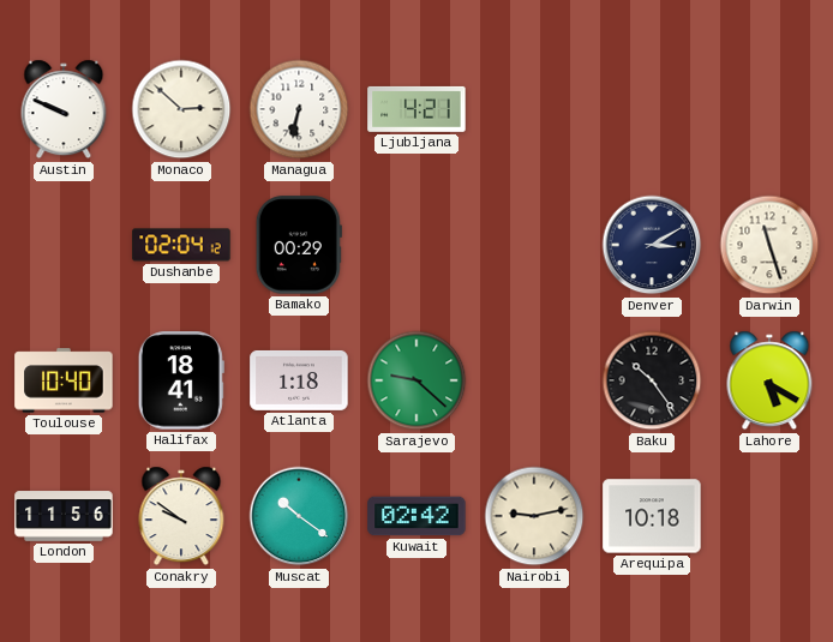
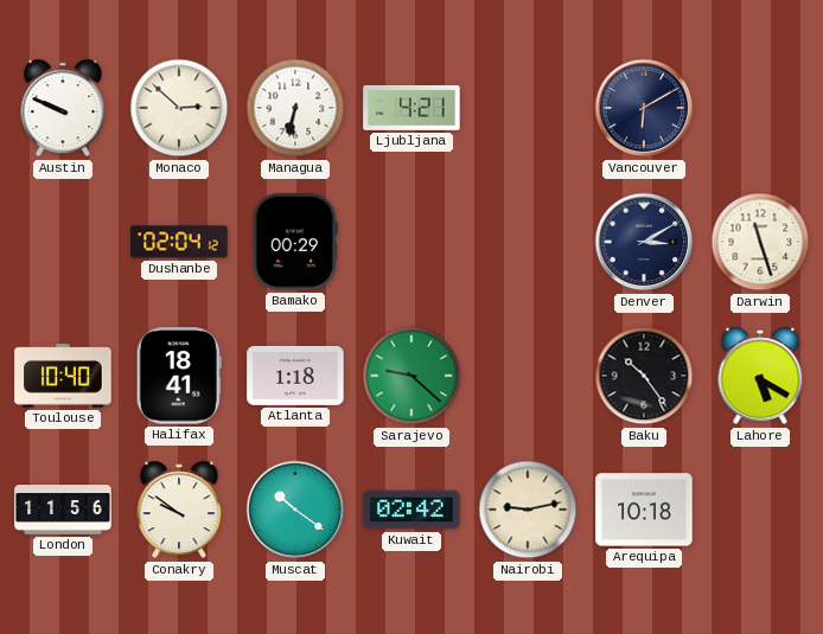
Vancouver: none -> 6:10 (644, 108)
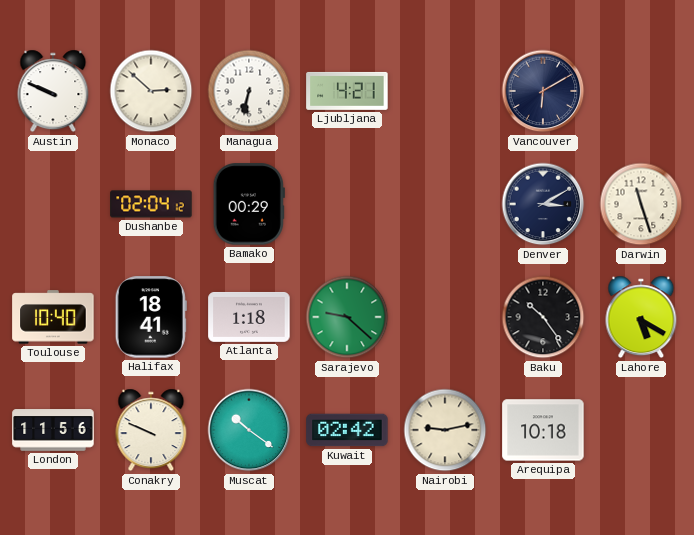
Conakry: 9:51 -> 9:49 (151, 430)
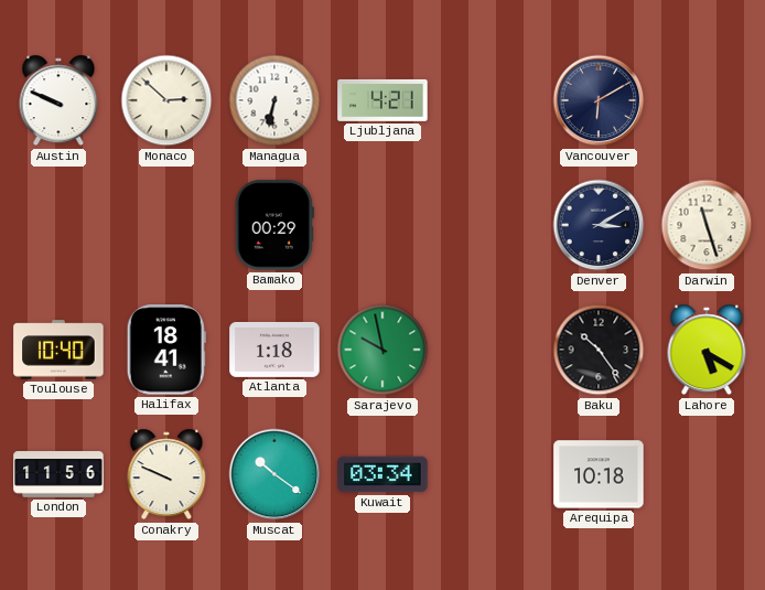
Dushanbe: 02:04 -> none (151, 204)
Sarajevo: 9:22 -> 9:58 (382, 350)
Kuwait: 02:42 -> 03:34 (382, 474)
Nairobi: 9:13 -> none (445, 430)
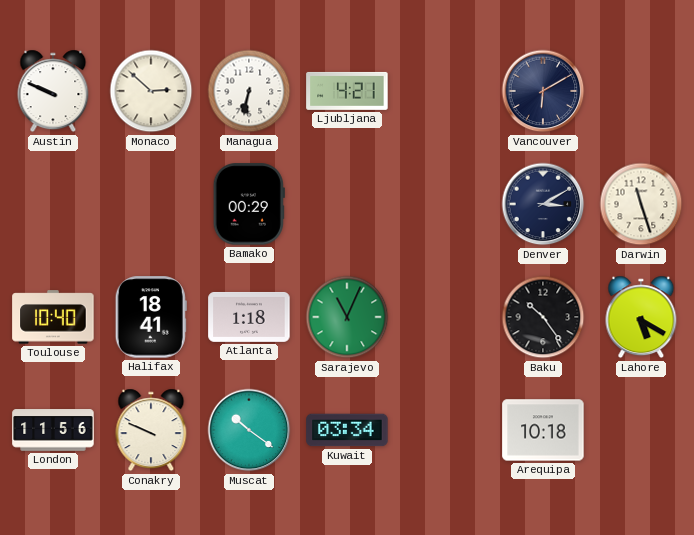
Sarajevo: 9:58 -> 11:04 (347, 317)
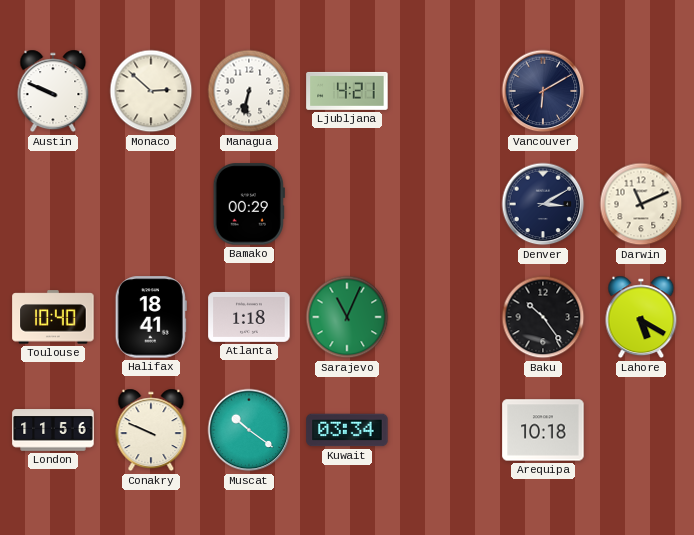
Darwin: 11:27 -> 11:11 (641, 204)
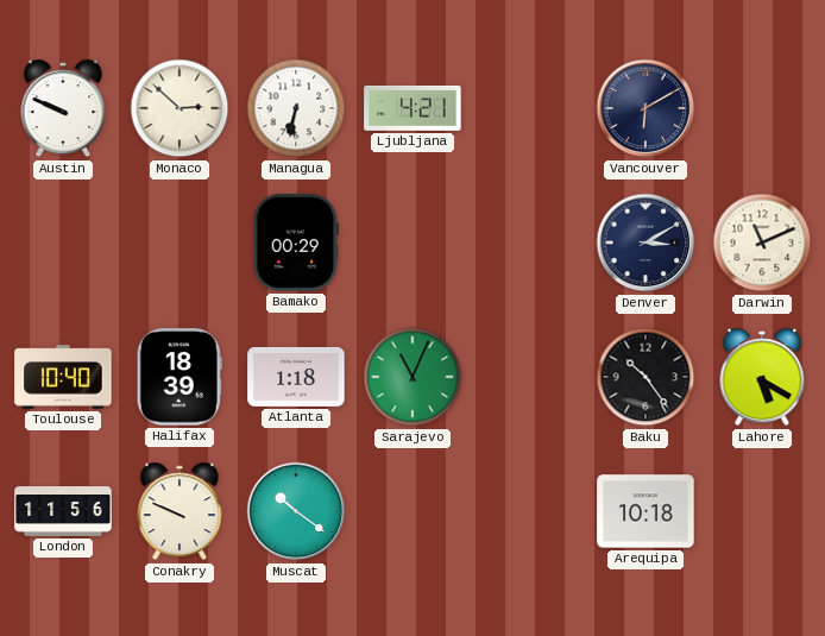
Halifax: 18:41 -> 18:39 (180, 377)
Kuwait: 03:34 -> none (347, 430)
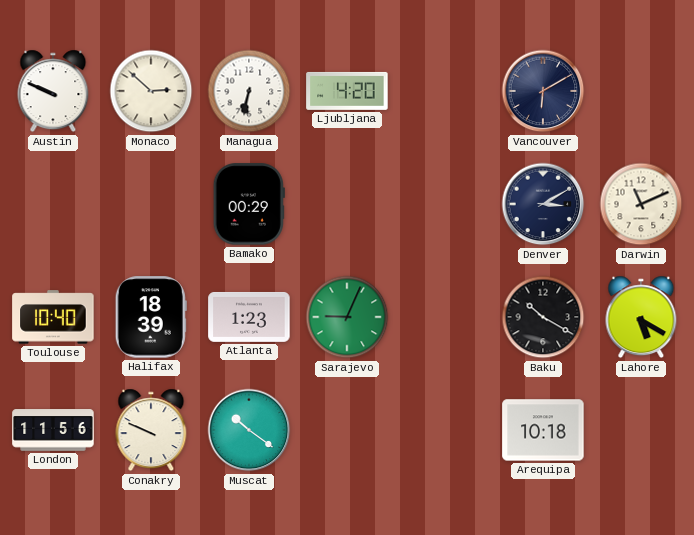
Ljubljana: 4:21 -> 4:20 (347, 91)
Atlanta: 1:18 -> 1:23 (249, 317)
Sarajevo: 11:04 -> 9:04 (347, 317)
Baku: 10:24 -> 10:20 (543, 317)
